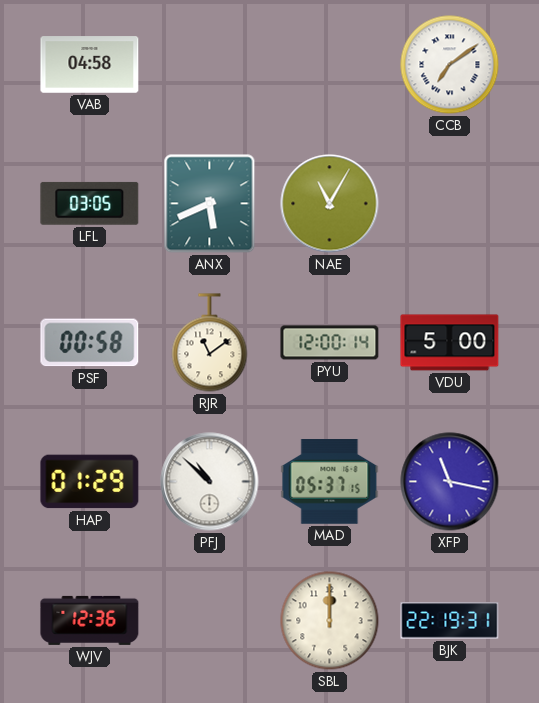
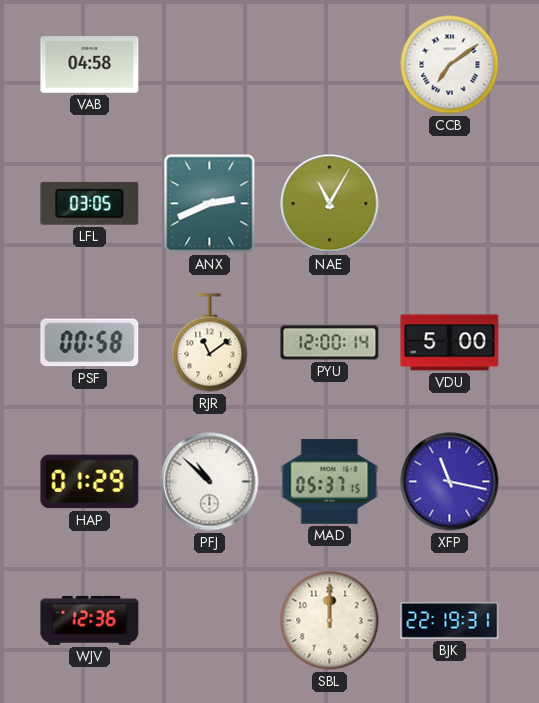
ANX: 5:41 -> 2:41 (210, 204)
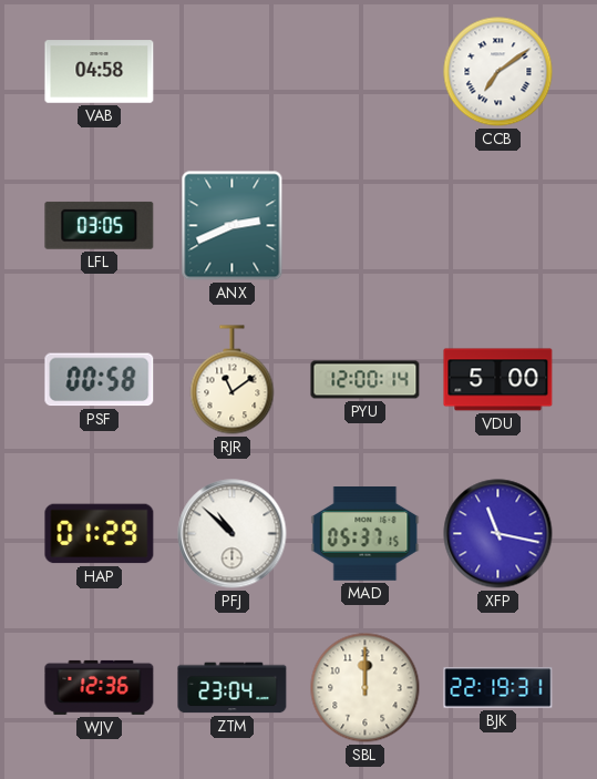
NAE: 11:05 -> none (330, 204)
ZTM: none -> 23:04 (233, 688)
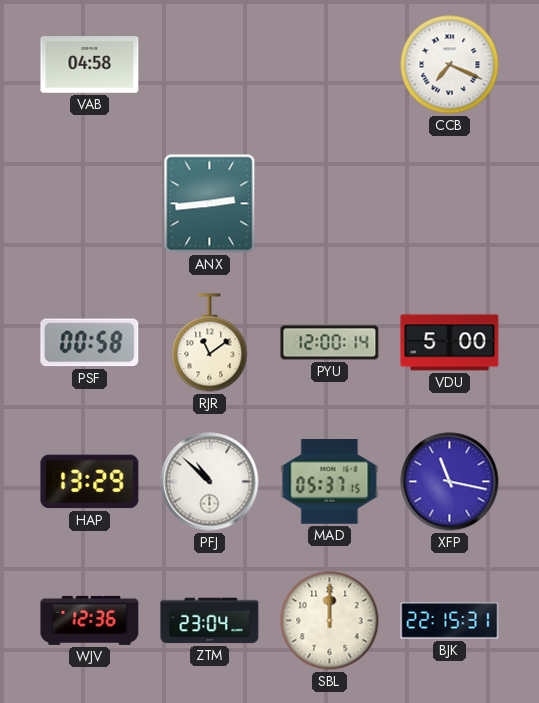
CCB: 7:09 -> 7:19 (450, 65)
LFL: 03:05 -> none (100, 225)
ANX: 2:41 -> 2:44 (210, 204)
HAP: 01:29 -> 13:29 (90, 482)
BJK: 22:19 -> 22:15 (450, 621)
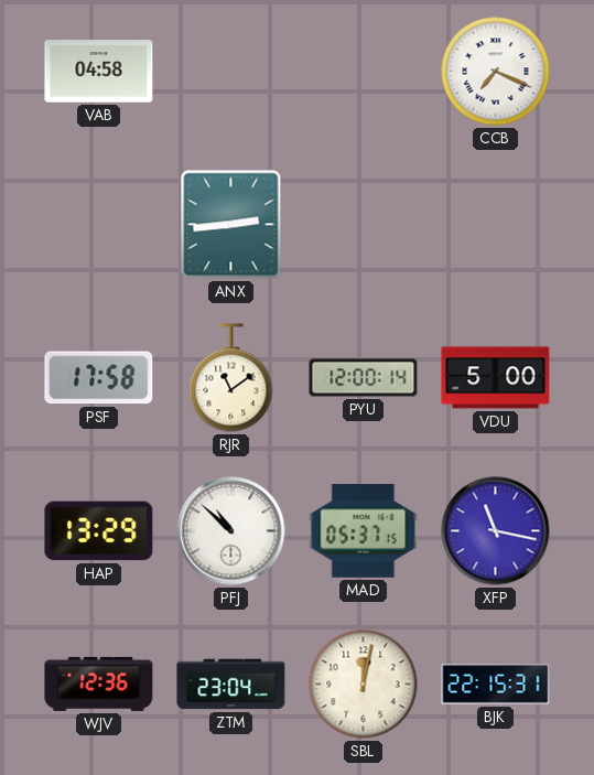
PSF: 00:58 -> 17:58 (99, 378)
SBL: 12:00 -> 12:02 (364, 685)
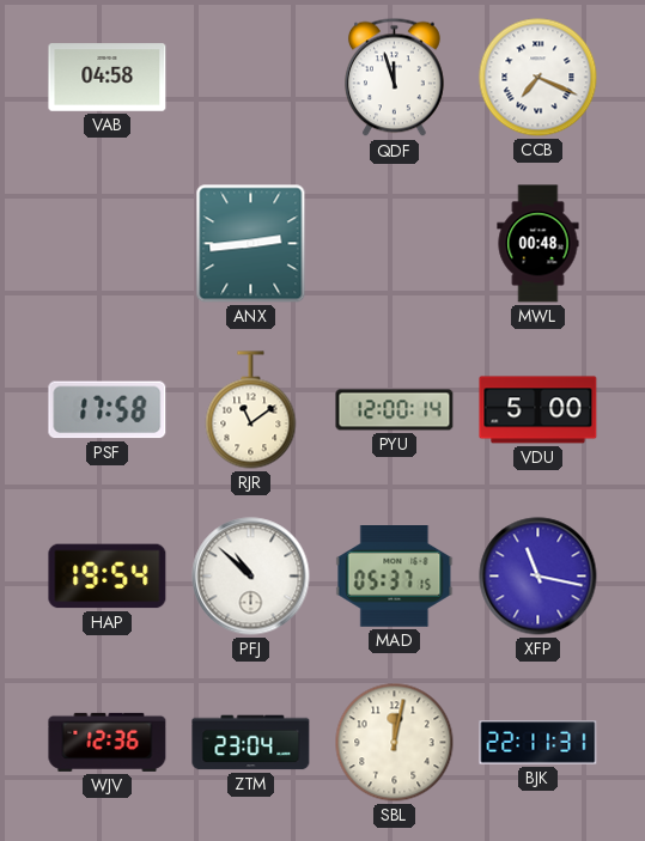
QDF: none -> 11:57 (395, 78)
MWL: none -> 00:48 (538, 244)
HAP: 13:29 -> 19:54 (108, 577)
BJK: 22:15 -> 22:11 (538, 743)
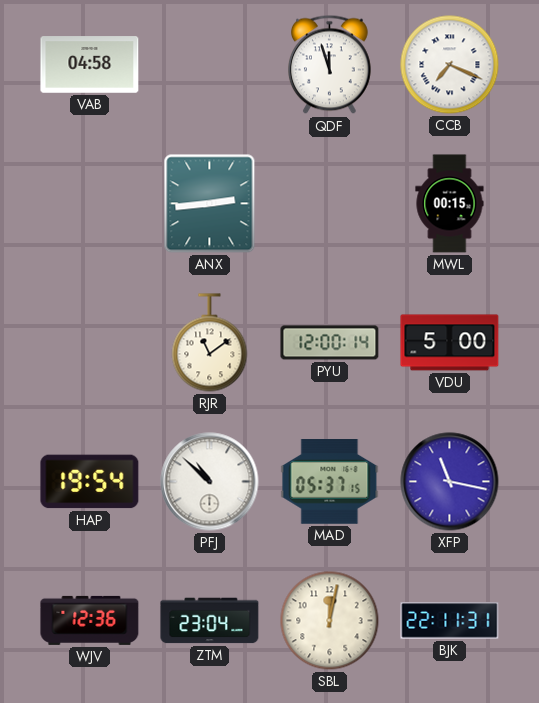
MWL: 00:48 -> 00:15 (450, 204)
PSF: 17:58 -> none (108, 410)
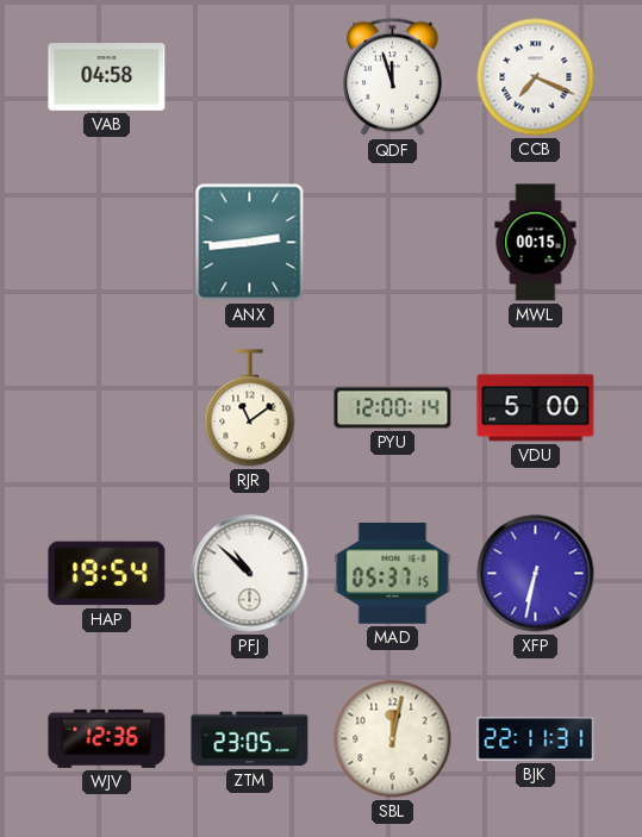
XFP: 11:17 -> 6:32 (536, 574)
ZTM: 23:04 -> 23:05 (250, 739)
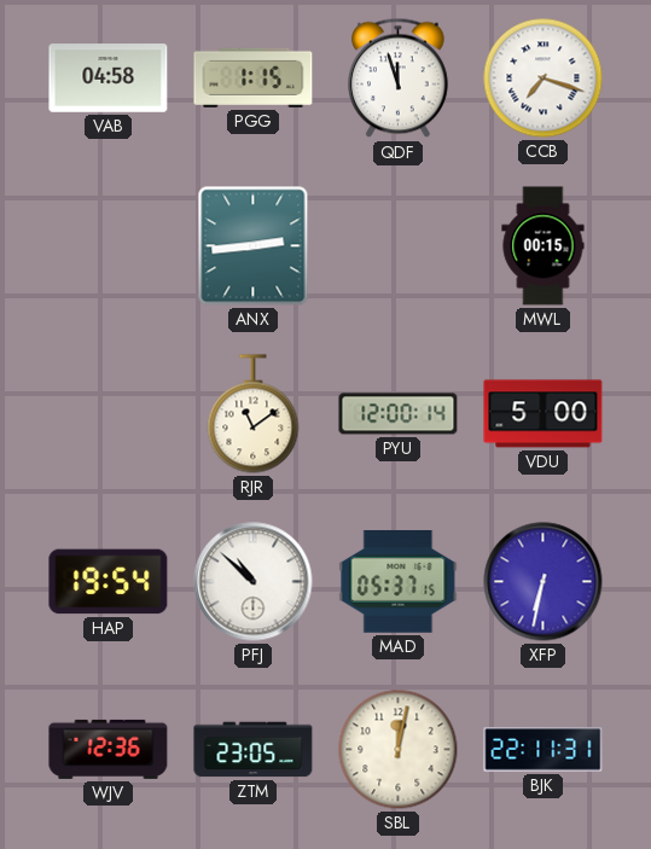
PGG: none -> 1:15 (254, 77)
CCB: 7:19 -> 7:18 (544, 78)
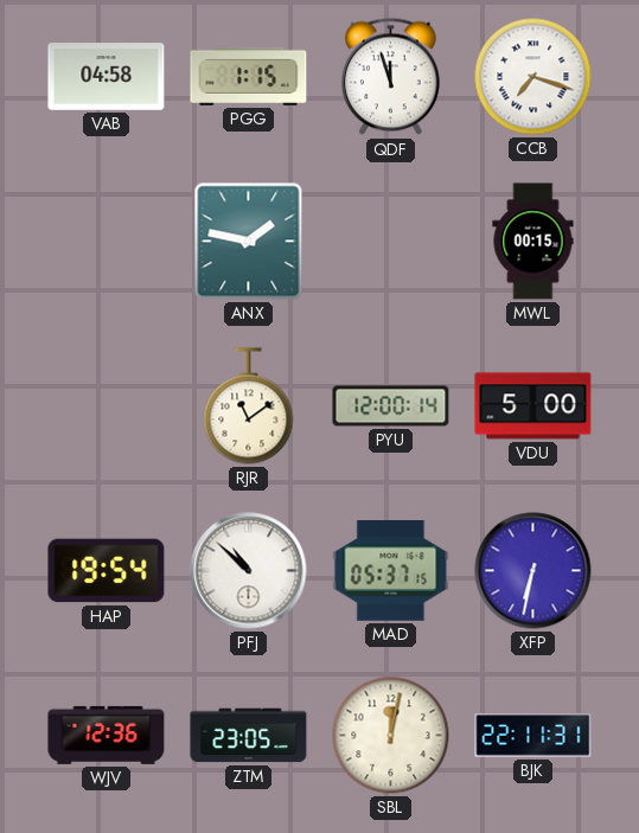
ANX: 2:44 -> 1:47 (249, 242)
